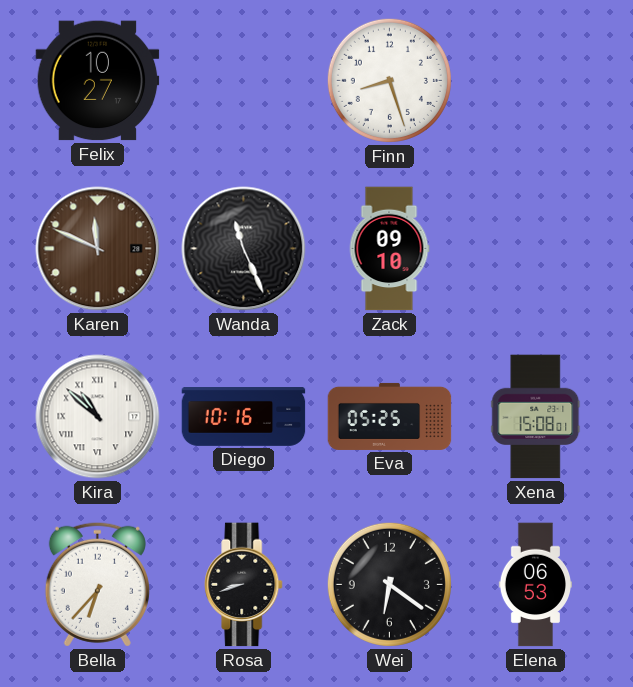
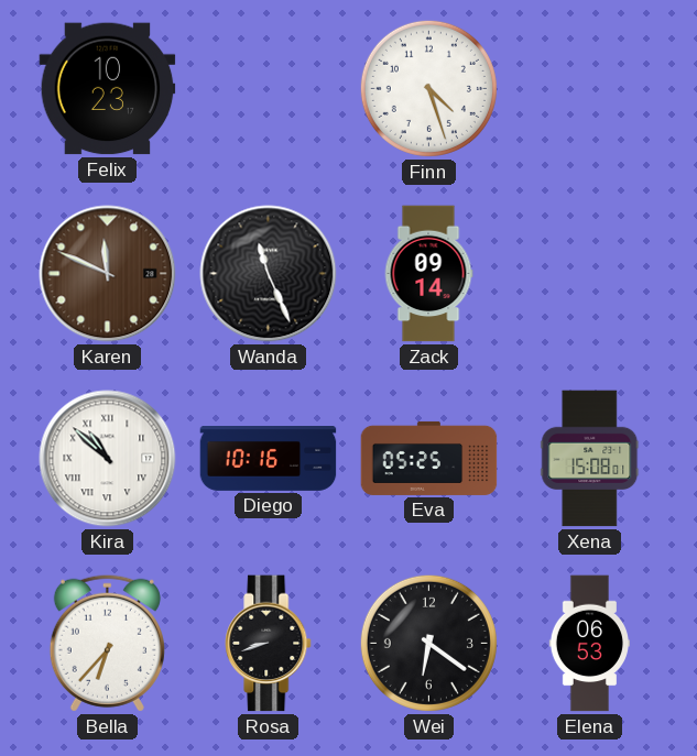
Felix: 10:27 -> 10:23 (108, 89)
Finn: 8:27 -> 4:27 (428, 88)
Zack: 09:10 -> 09:14 (428, 274)
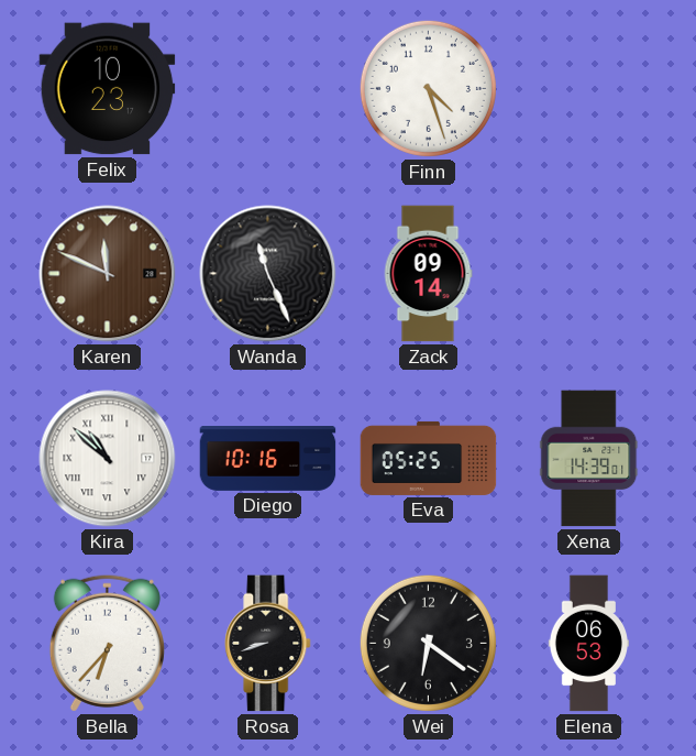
Xena: 15:08 -> 14:39 (589, 459)
